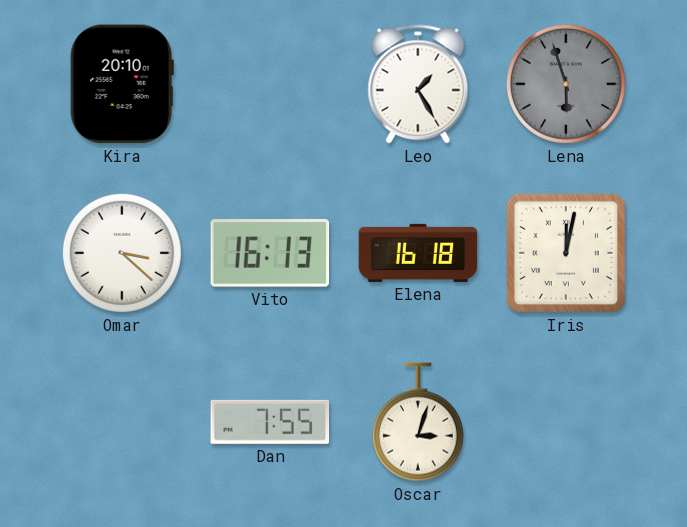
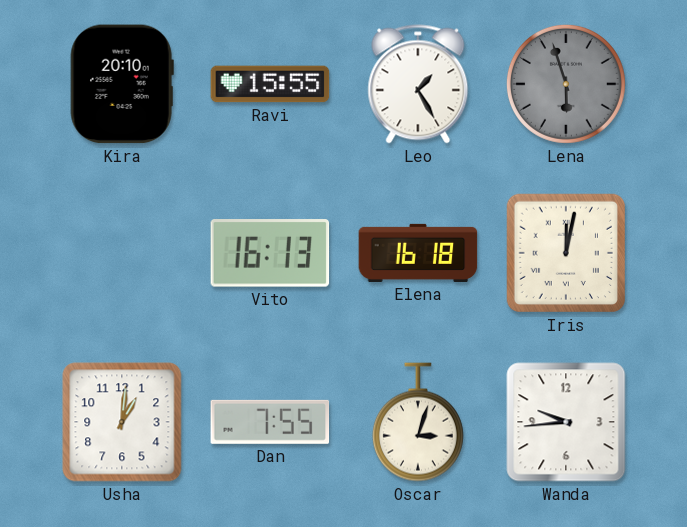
Ravi: none -> 15:55 (270, 84)
Omar: 3:22 -> none (122, 253)
Usha: none -> 1:01 (122, 422)
Wanda: none -> 9:44 (566, 422)
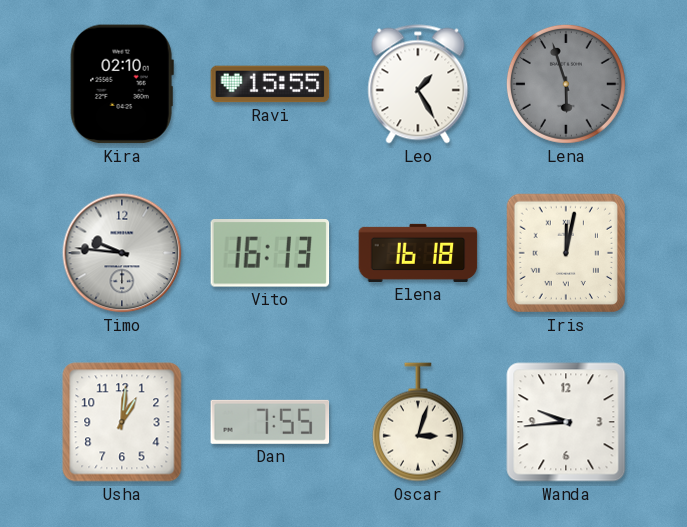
Kira: 20:10 -> 02:10 (122, 84)
Timo: none -> 9:46 (122, 253)
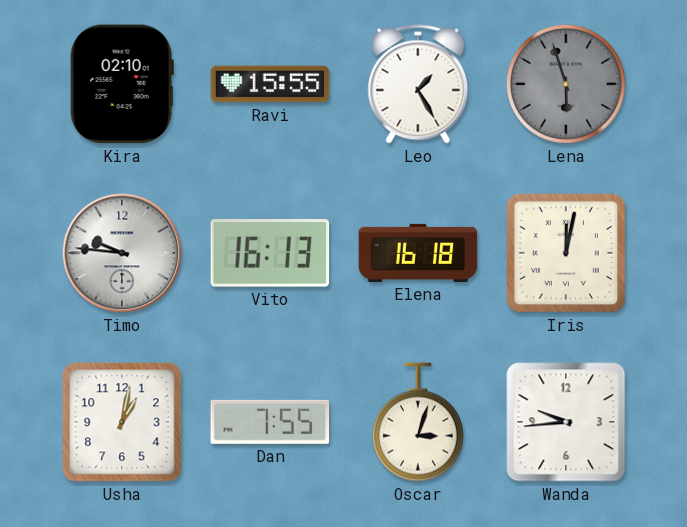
Usha: 1:01 -> 1:02 (122, 422)
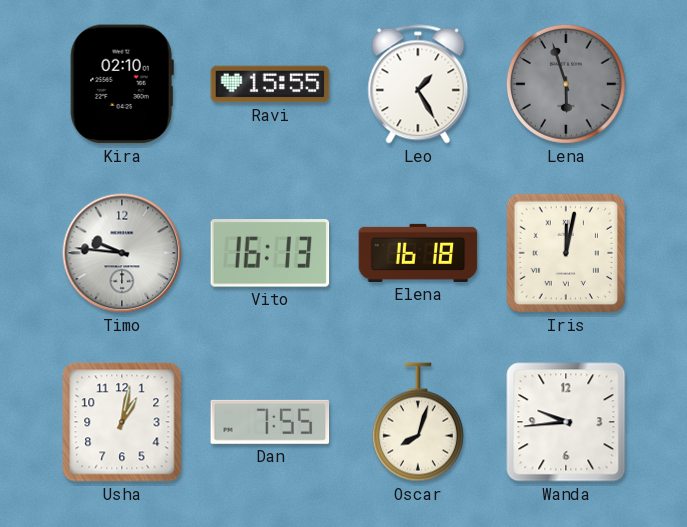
Oscar: 3:03 -> 8:03 (418, 422)
